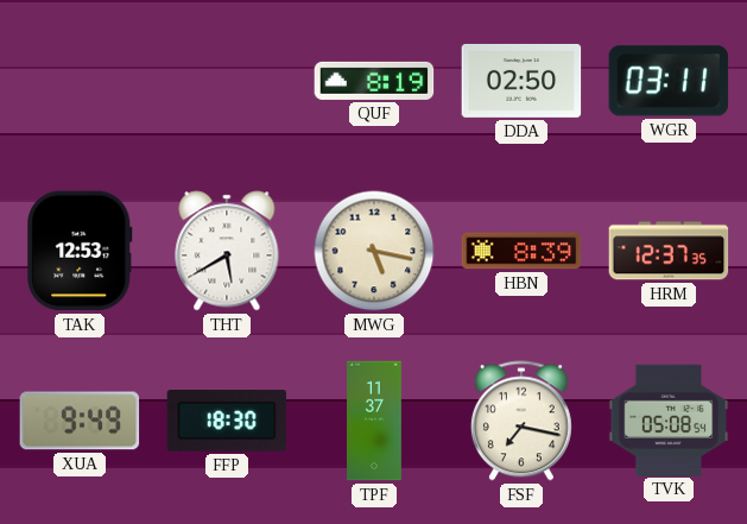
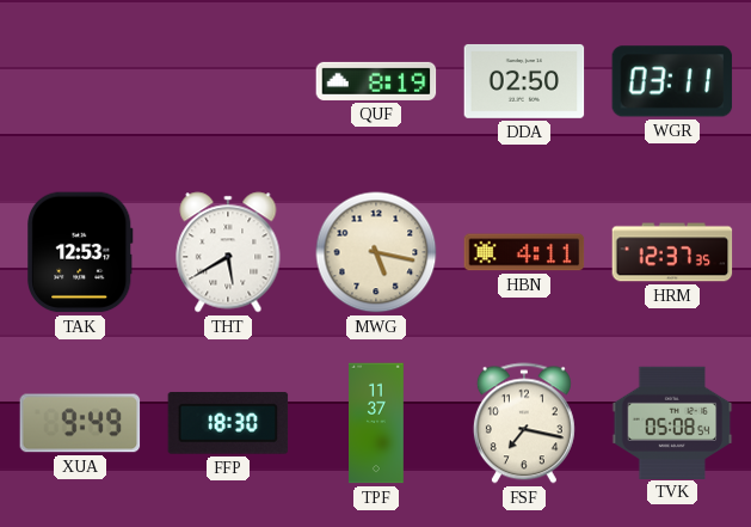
HBN: 8:39 -> 4:11 (524, 252)
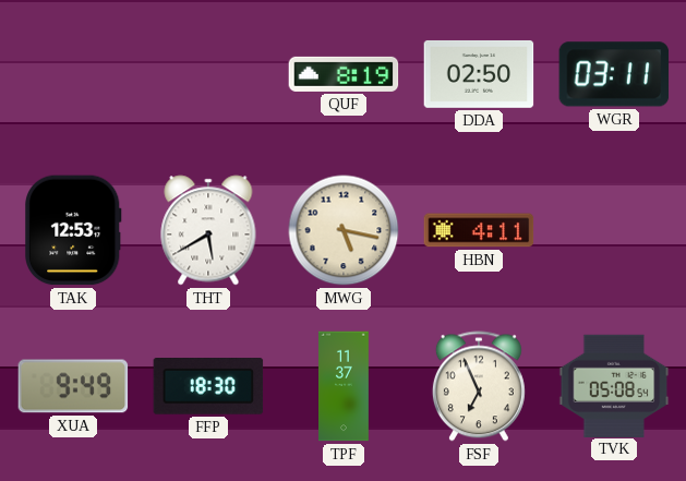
HRM: 12:37 -> none (672, 252)
FSF: 7:17 -> 6:56 (479, 386)
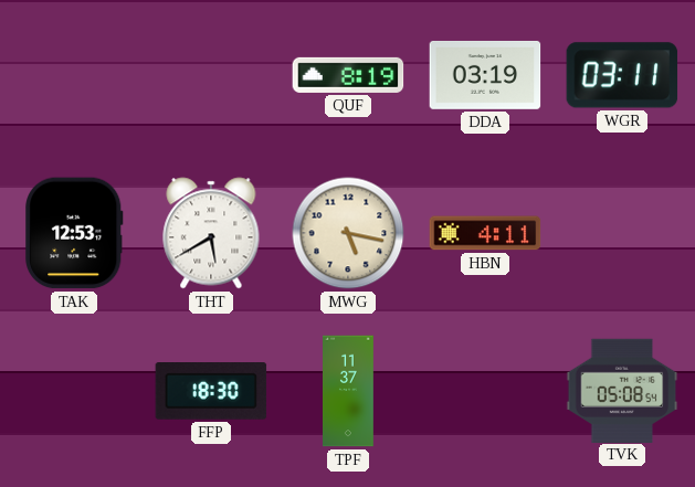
DDA: 02:50 -> 03:19 (485, 75)
XUA: 9:49 -> none (73, 386)
FSF: 6:56 -> none (479, 386)
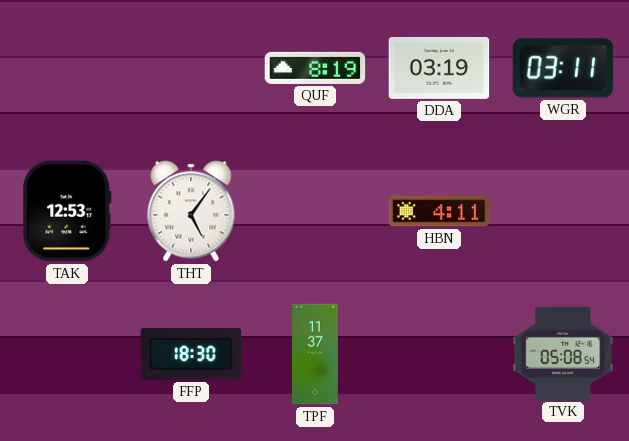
THT: 5:40 -> 5:06 (191, 211)
MWG: 5:17 -> none (348, 233)
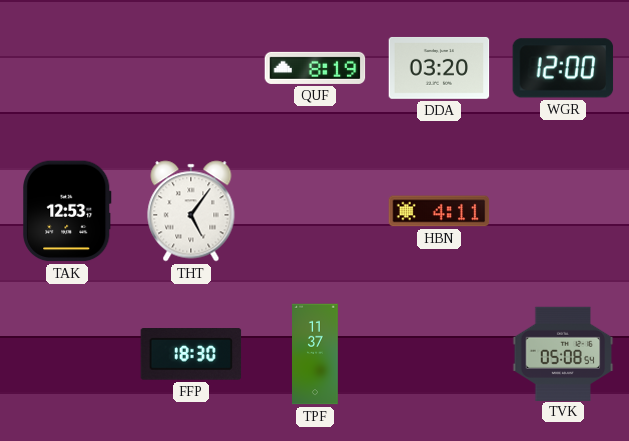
DDA: 03:19 -> 03:20 (439, 68)
WGR: 03:11 -> 12:00 (563, 68)
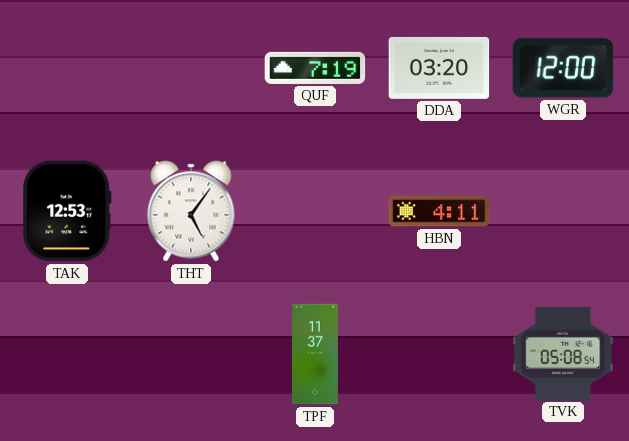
QUF: 8:19 -> 7:19 (315, 68)
FFP: 18:30 -> none (191, 355)
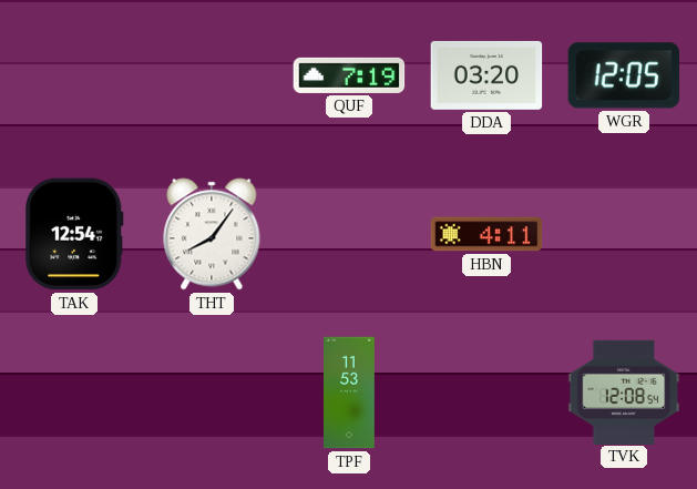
WGR: 12:00 -> 12:05 (624, 75)
TAK: 12:53 -> 12:54 (75, 234)
THT: 5:06 -> 8:06 (212, 234)
TPF: 11:37 -> 11:53 (350, 393)
TVK: 05:08 -> 12:08 (624, 391)
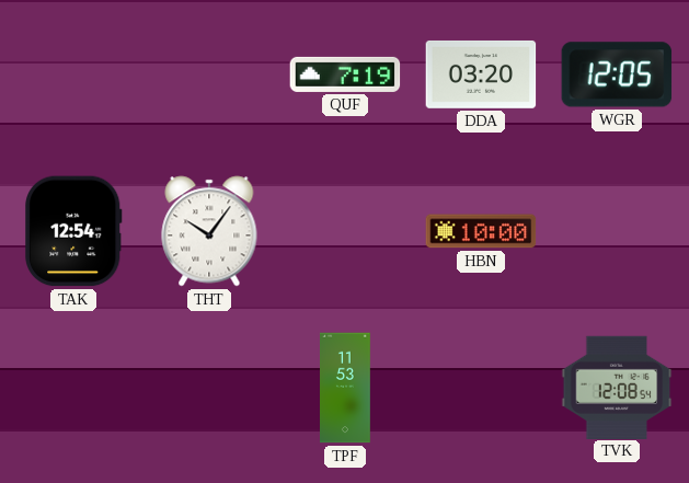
THT: 8:06 -> 10:06 (209, 231)
HBN: 4:11 -> 10:00 (481, 231)
